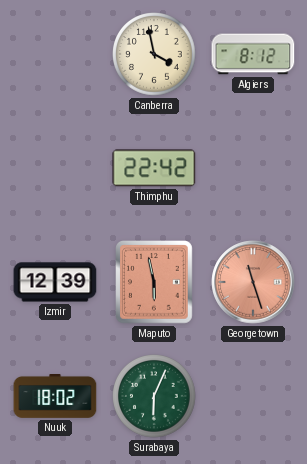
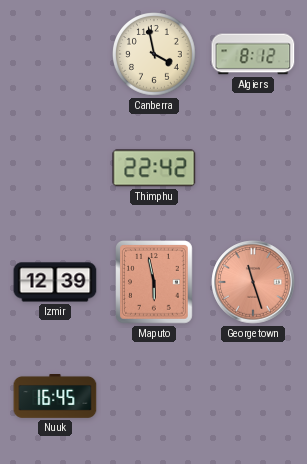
Nuuk: 18:02 -> 16:45 (55, 397)
Surabaya: 6:04 -> none (155, 397)
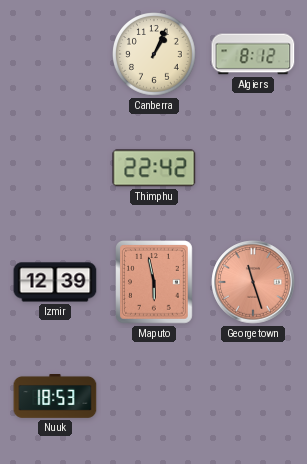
Canberra: 3:58 -> 1:04 (155, 55)
Nuuk: 16:45 -> 18:53 (55, 397)
